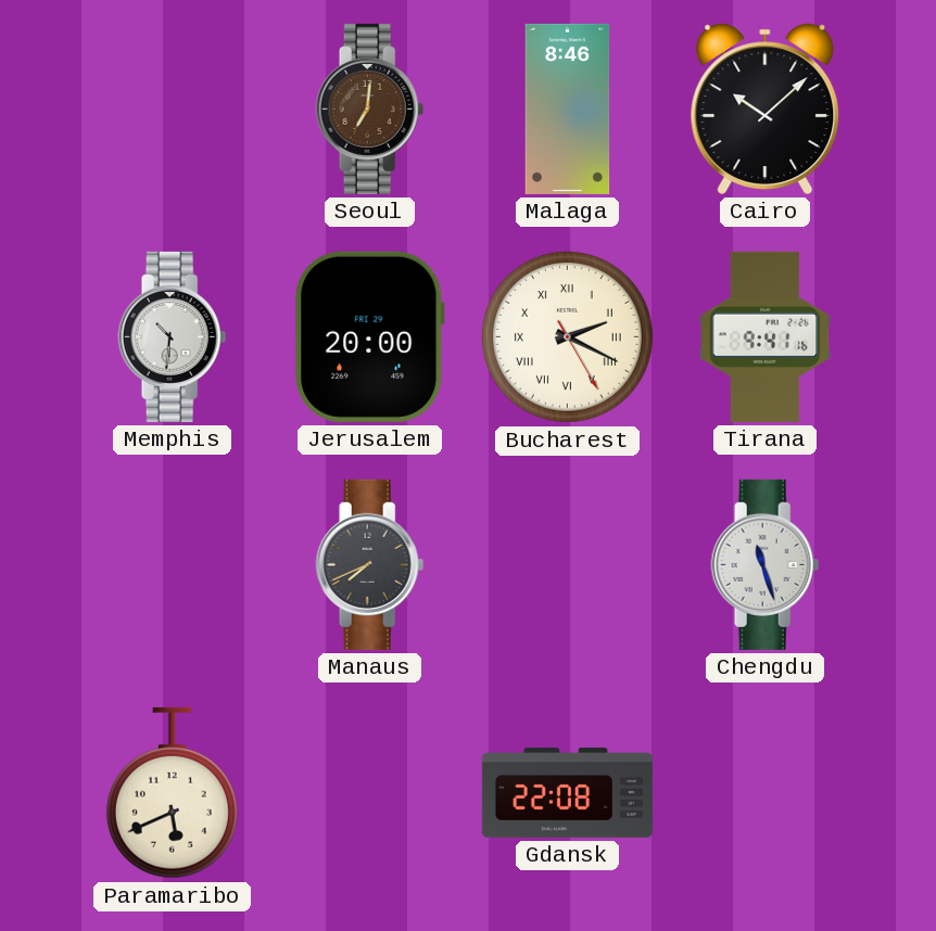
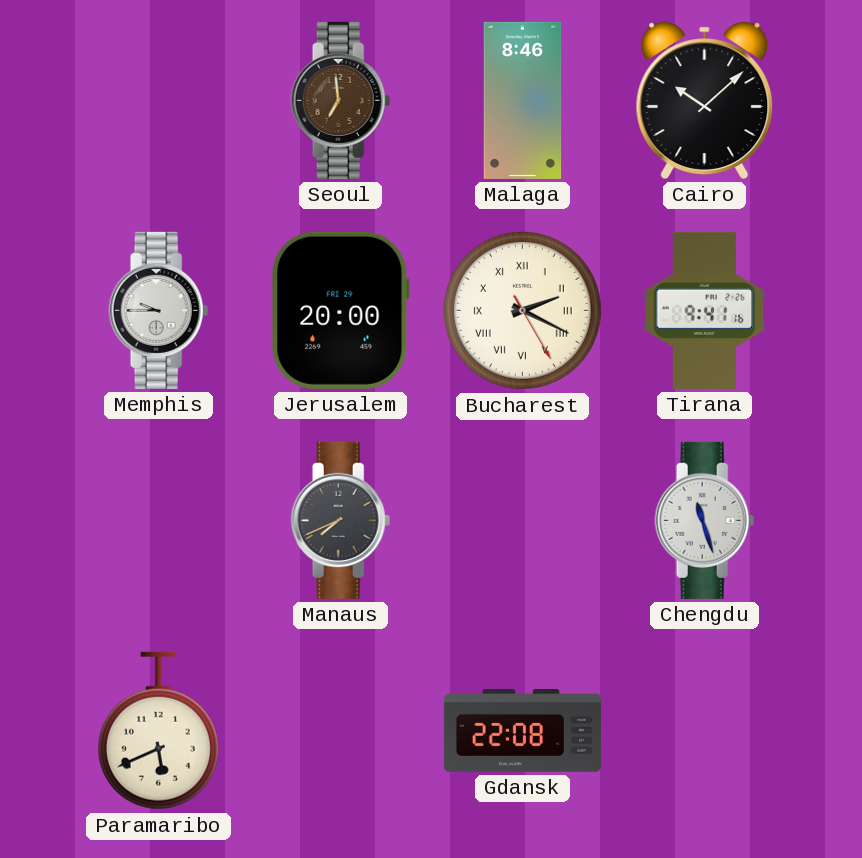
Seoul: 7:01 -> 6:59 (341, 100)
Memphis: 10:31 -> 9:45 (159, 310)
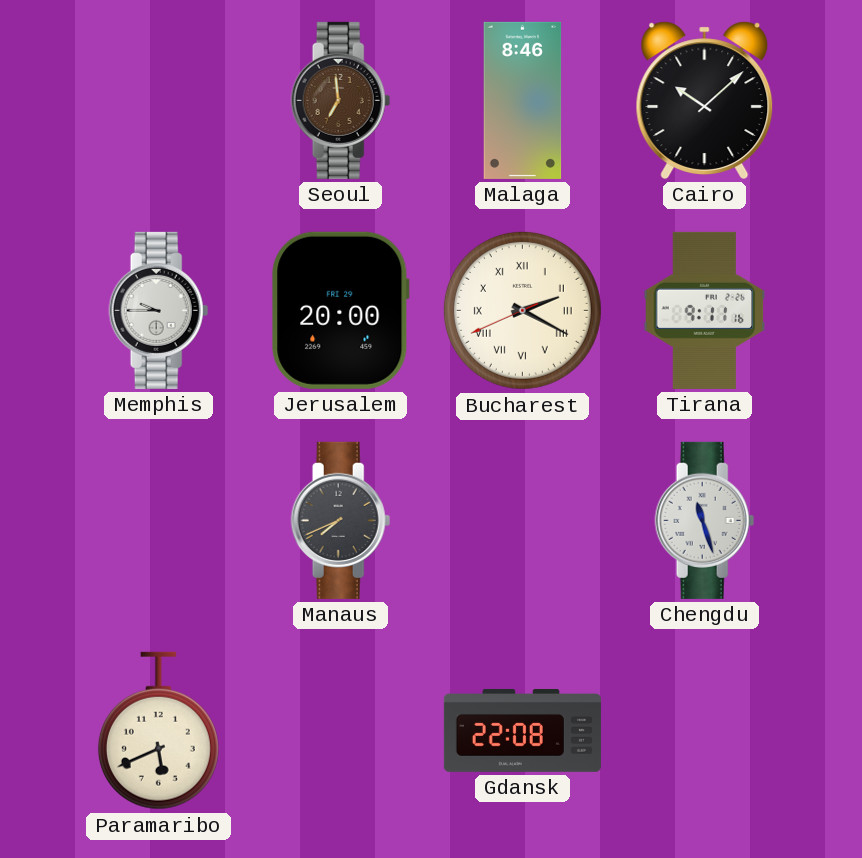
Bucharest: 2:19:25 -> 2:19:41 (522, 310)
Tirana: 9:41 -> 9:11 (705, 310)
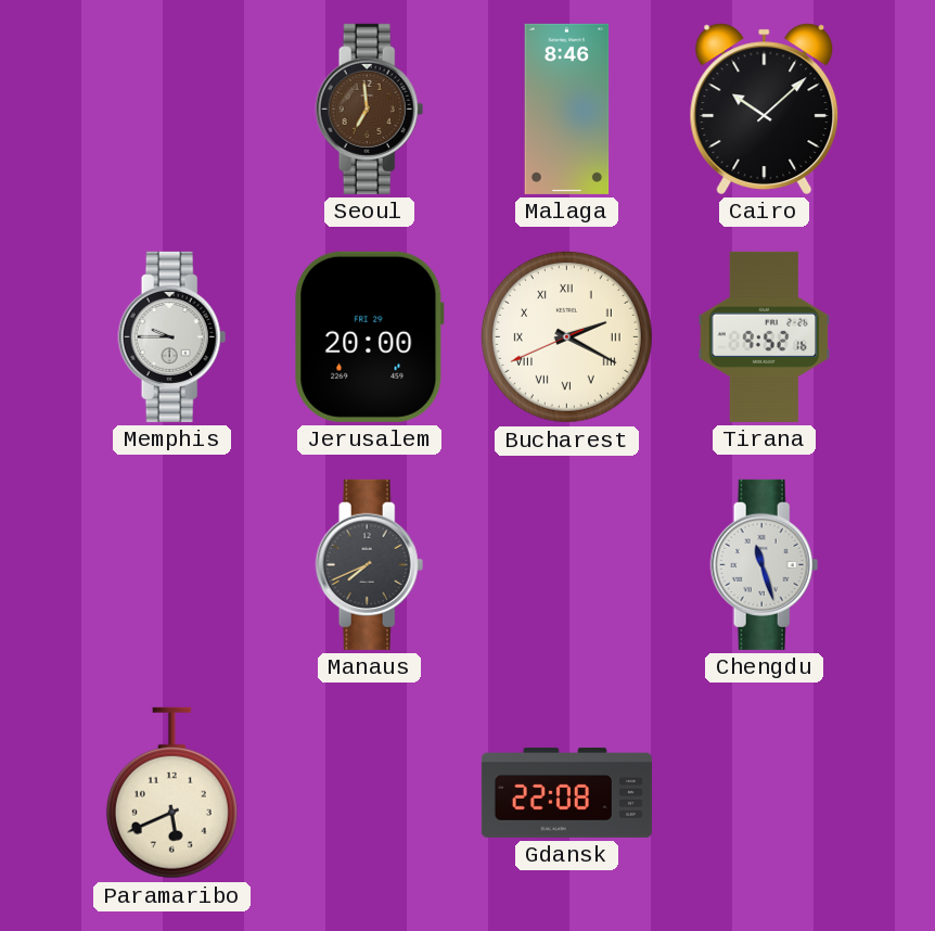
Tirana: 9:11 -> 9:52 (765, 336)
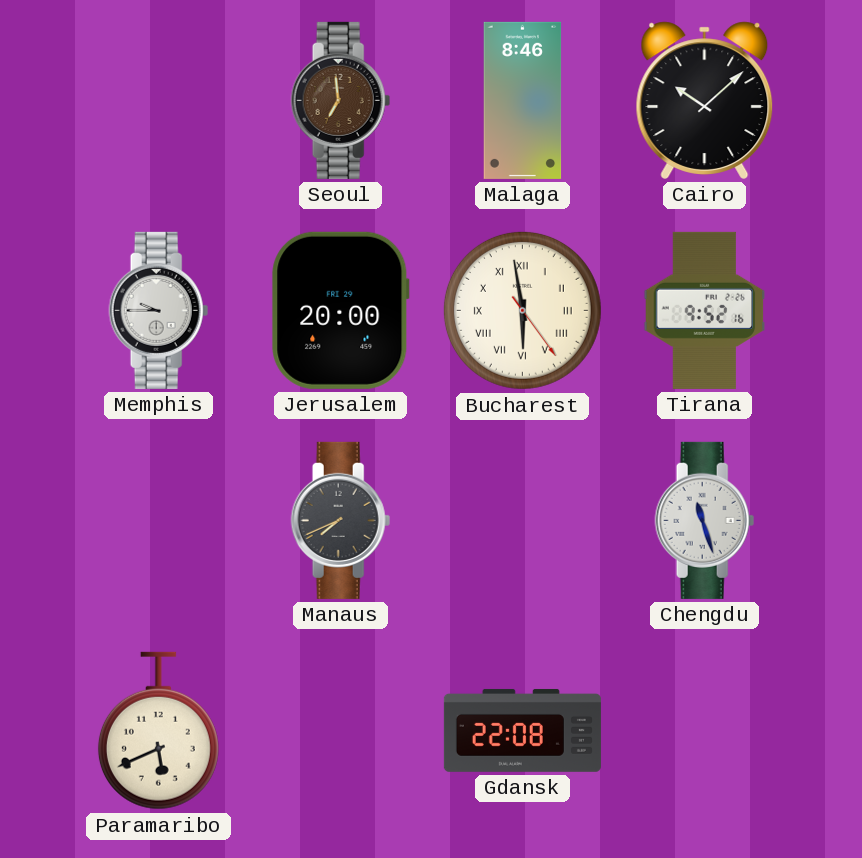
Bucharest: 2:19 -> 5:58 (522, 310)
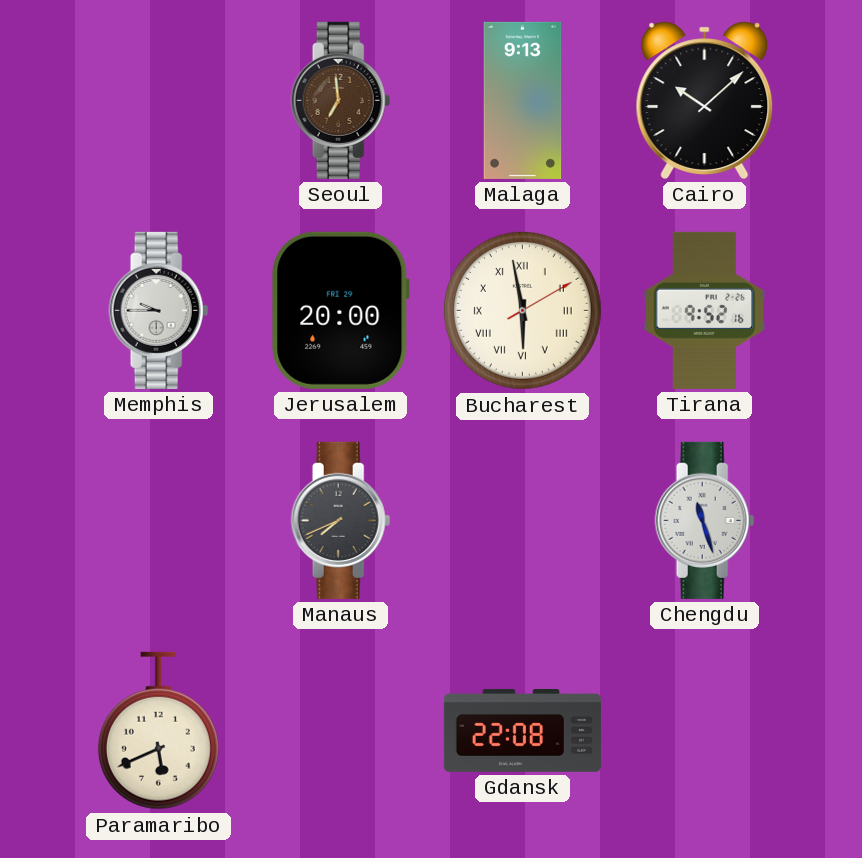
Malaga: 8:46 -> 9:13 (523, 100)
Bucharest: 5:58:24 -> 5:58:10 (522, 310)
